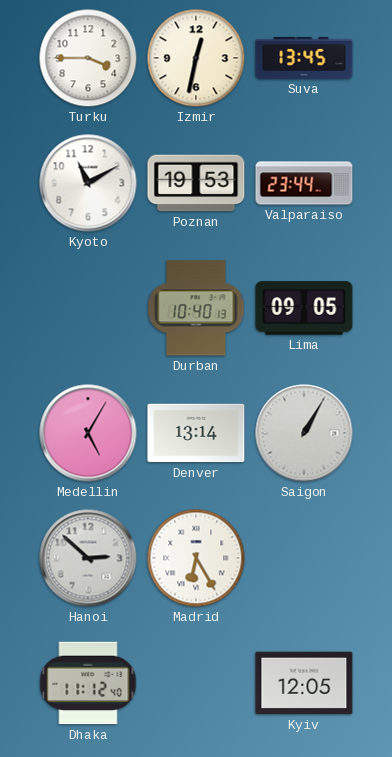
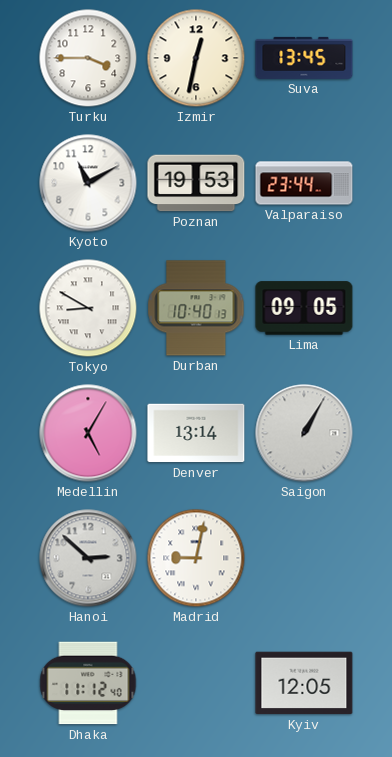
Tokyo: none -> 8:50 (88, 308)
Madrid: 6:25 -> 9:02 (196, 558)
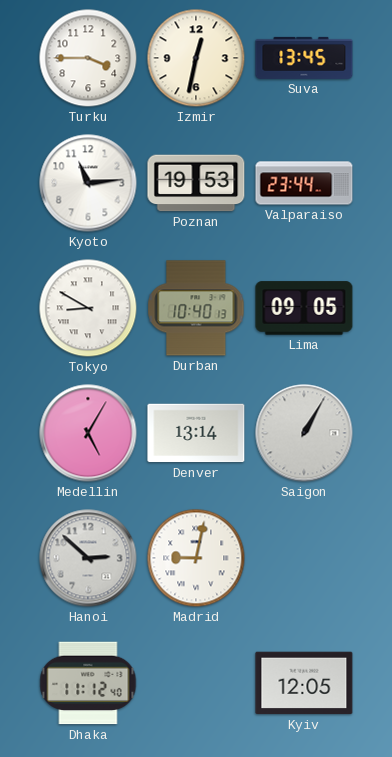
Kyoto: 11:10 -> 11:14 (88, 183)
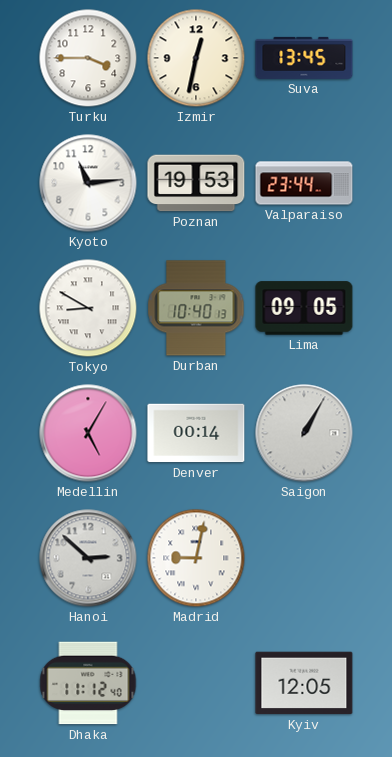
Denver: 13:14 -> 00:14 (196, 433)
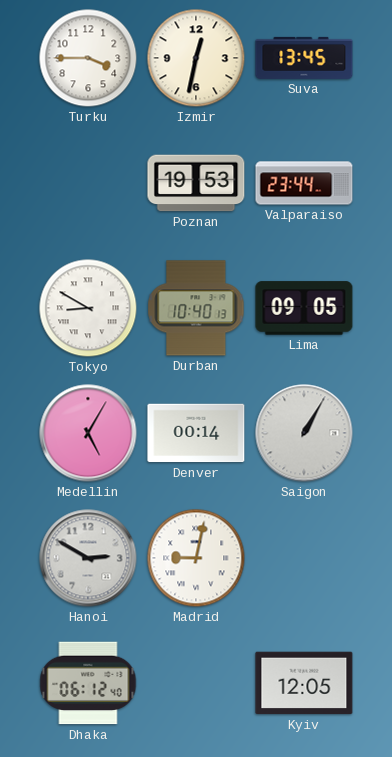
Kyoto: 11:14 -> none (88, 183)
Hanoi: 2:52 -> 2:50 (88, 558)
Dhaka: 11:12 -> 06:12 (88, 683)
